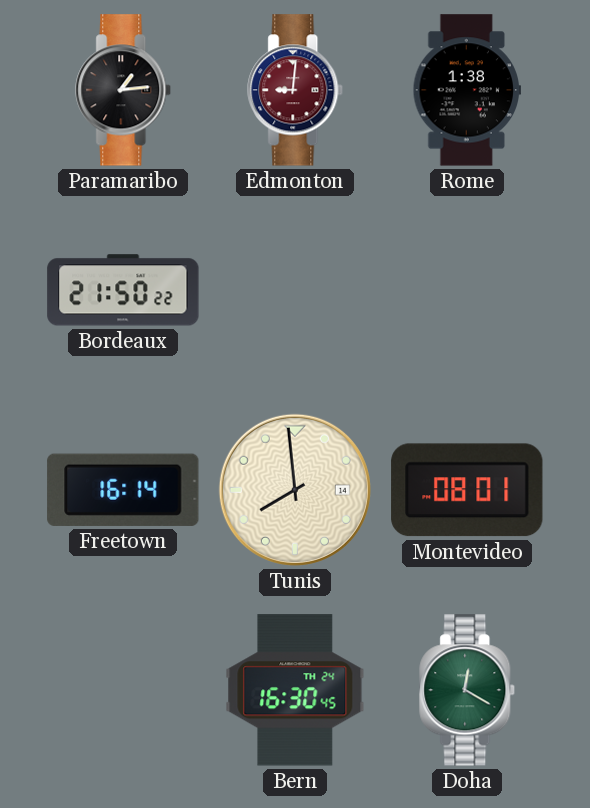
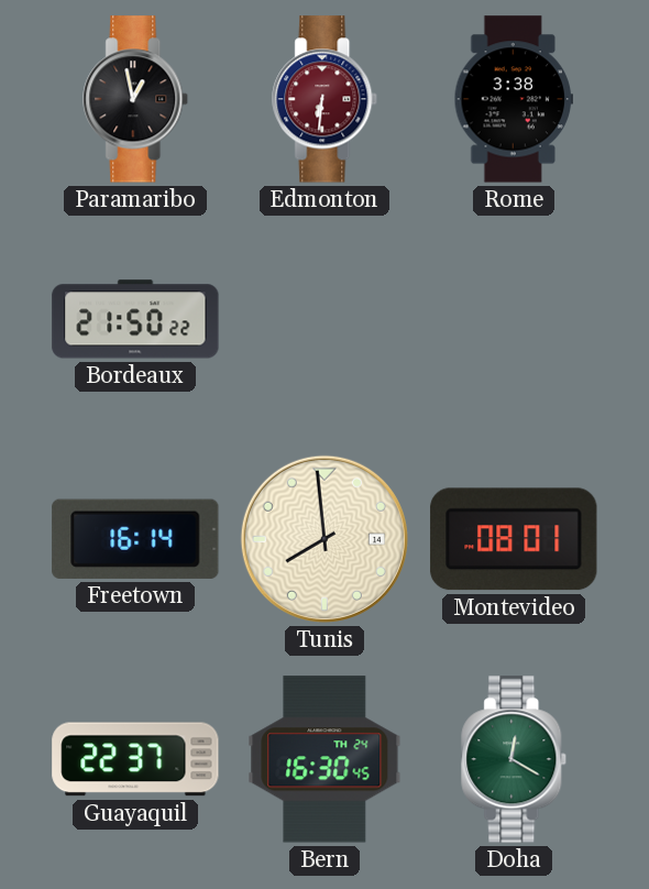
Paramaribo: 1:14 -> 12:58 (136, 99)
Edmonton: 9:01 -> 6:31 (326, 99)
Rome: 1:38 -> 3:38 (513, 99)
Guayaquil: none -> 22:37 (135, 759)
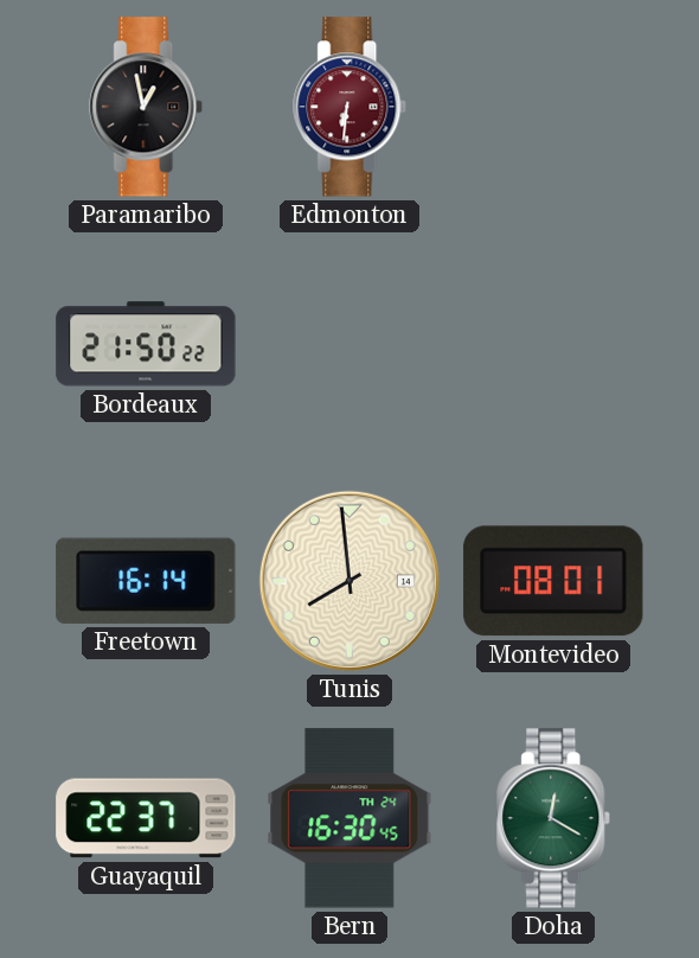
Rome: 3:38 -> none (513, 99)
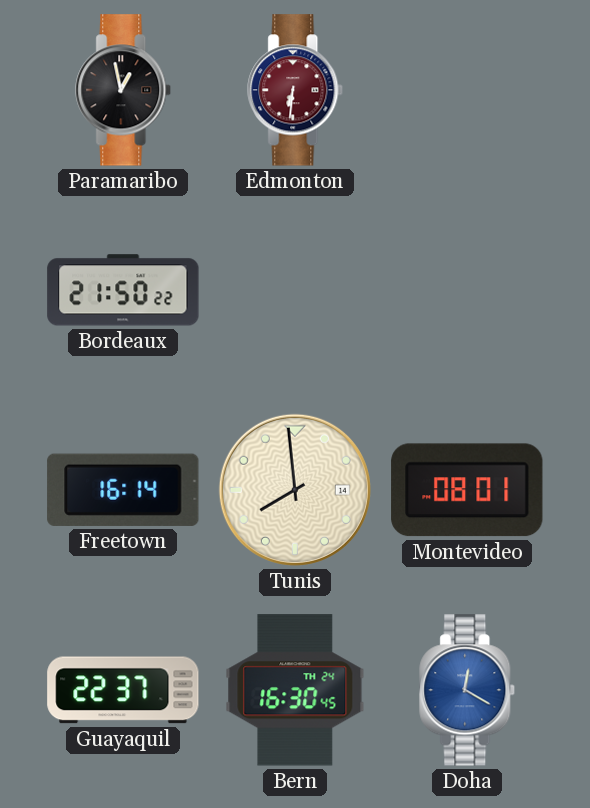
Doha dial: green -> blue (468, 690)
